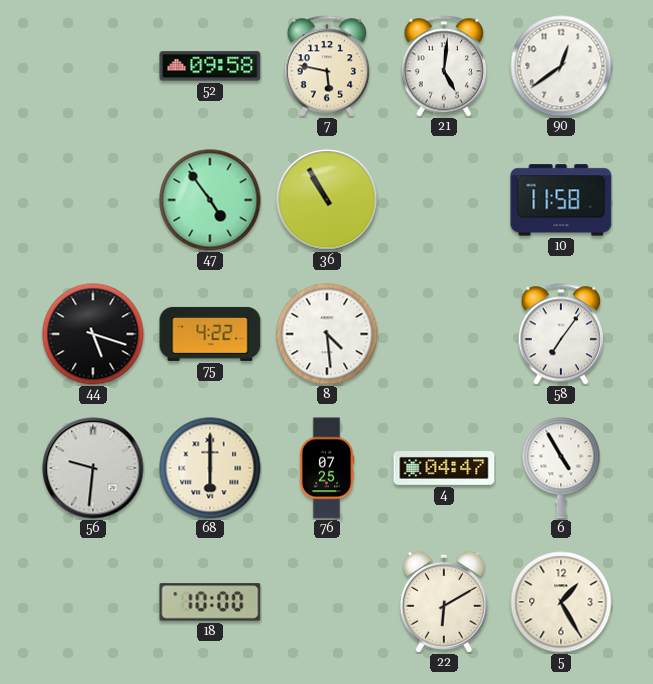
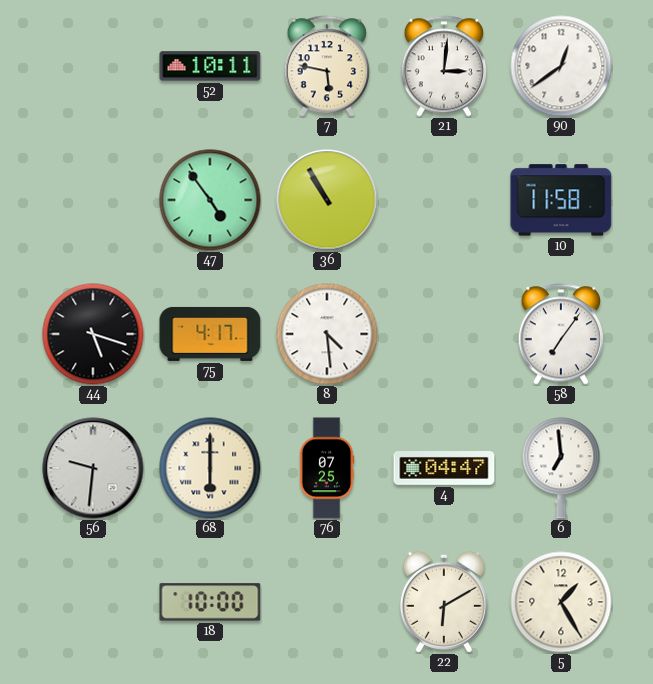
52: 09:58 -> 10:11 (210, 66)
21: 5:01 -> 3:01 (443, 66)
75: 4:22 -> 4:17 (210, 334)
6: 4:55 -> 6:59 (561, 468)
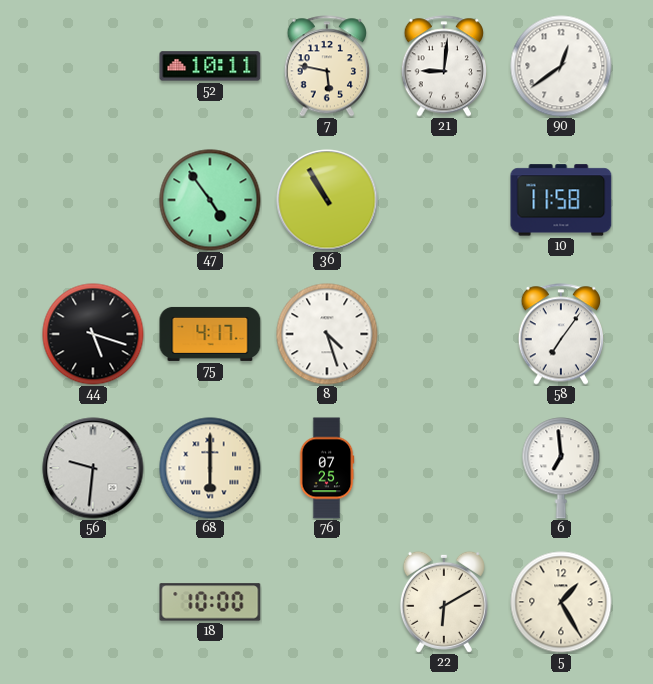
21: 3:01 -> 9:01 (443, 66)
8: 4:29 -> 4:27 (327, 334)
4: 04:47 -> none (444, 469)
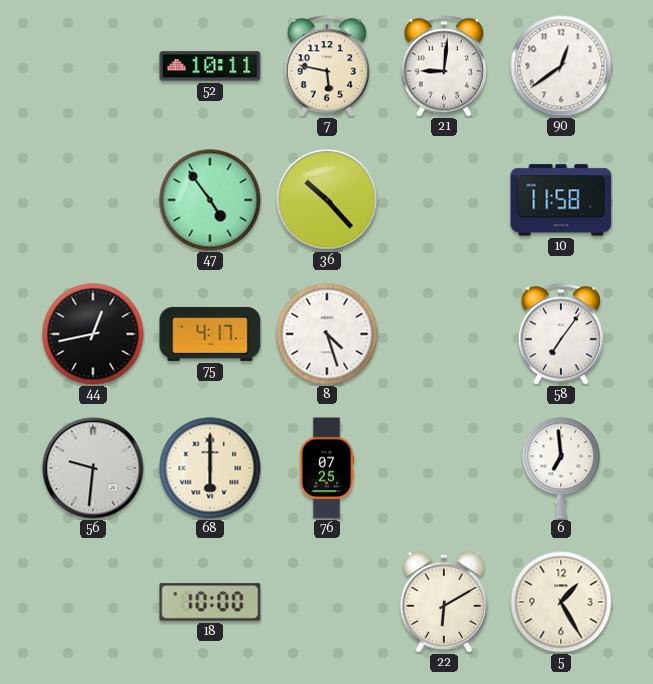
36: 10:55 -> 10:23 (327, 200)
44: 5:18 -> 12:43 (93, 334)
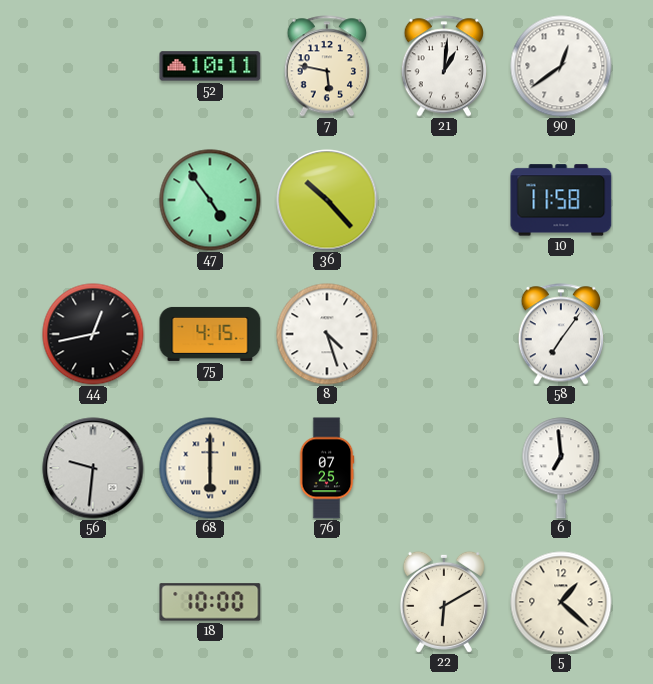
21: 9:01 -> 1:01 (443, 66)
75: 4:17 -> 4:15 (210, 334)
5: 1:25 -> 1:22 (561, 602)
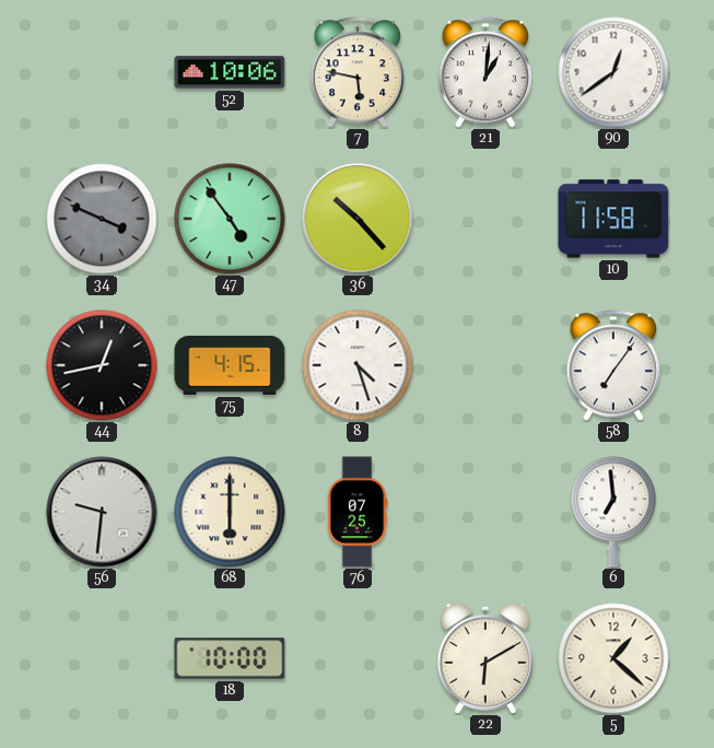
52: 10:11 -> 10:06 (230, 72)
34: none -> 3:49 (102, 219)
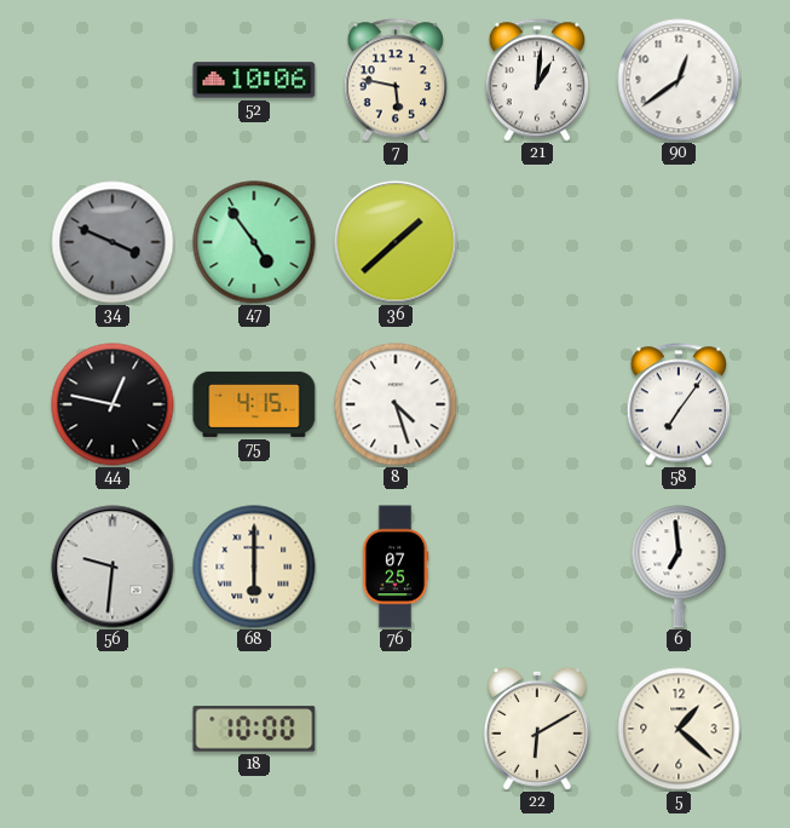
36: 10:23 -> 1:38 (396, 242)
10: 11:58 -> none (613, 219)
44: 12:43 -> 12:47 (113, 404)
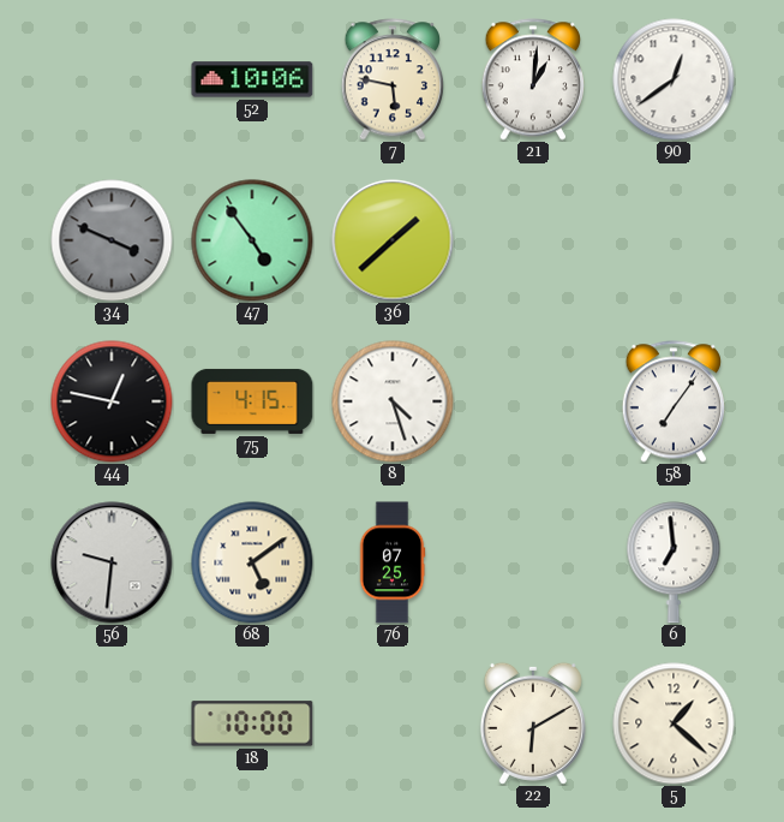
68: 6:00 -> 5:09 (252, 562)
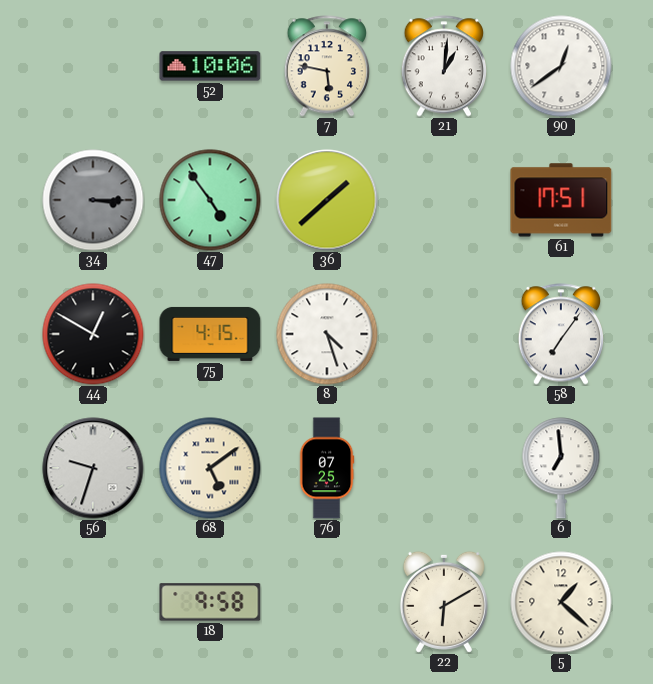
34: 3:49 -> 3:15 (93, 200)
61: none -> 17:51 (561, 200)
44: 12:47 -> 12:50 (93, 334)
56: 9:31 -> 9:33 (93, 468)
18: 10:00 -> 9:58 (210, 602)
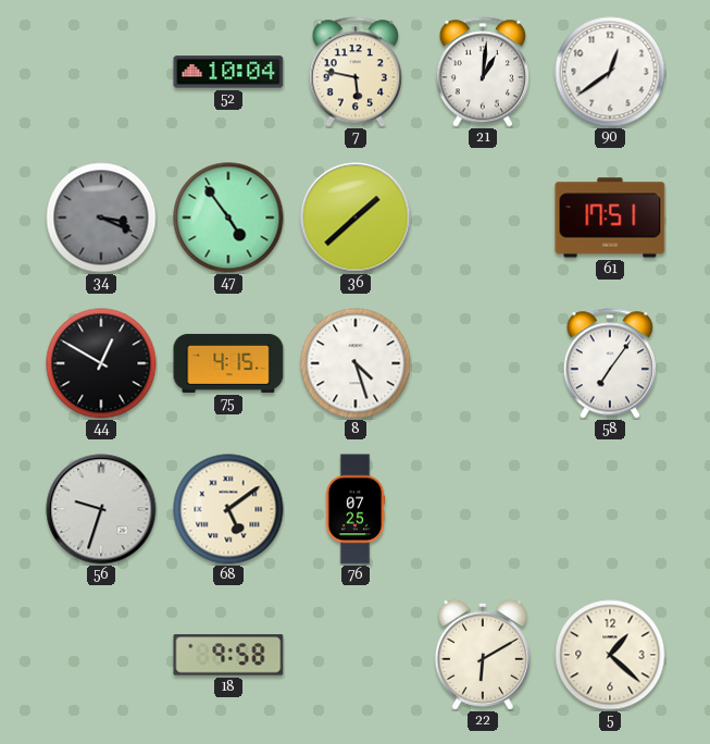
52: 10:06 -> 10:04 (228, 72)
34: 3:15 -> 3:19 (101, 218)
6: 6:59 -> none (561, 468)
